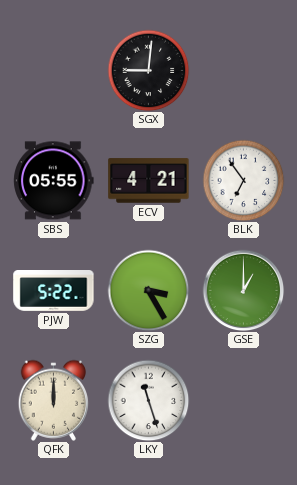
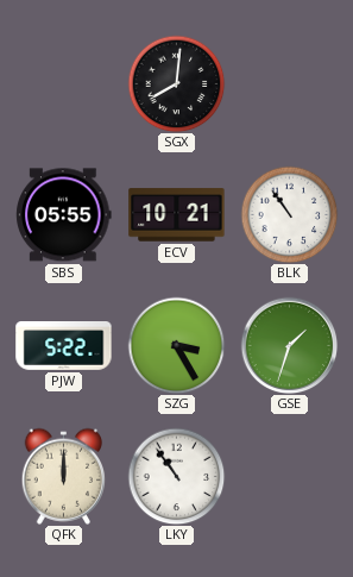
SGX: 9:01 -> 8:01 (176, 83)
ECV: 4:21 -> 10:21 (177, 215)
BLK: 6:54 -> 10:54 (289, 214)
GSE: 1:00 -> 1:33 (289, 345)
LKY: 11:27 -> 10:54 (176, 476)
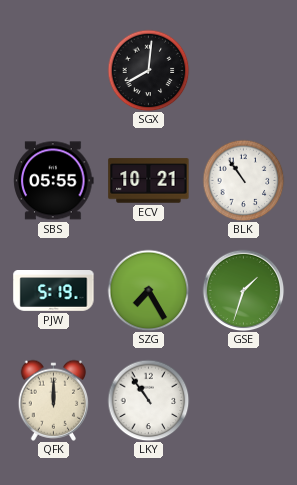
PJW: 5:22 -> 5:19 (54, 291)
SZG: 3:25 -> 7:25 (148, 290)
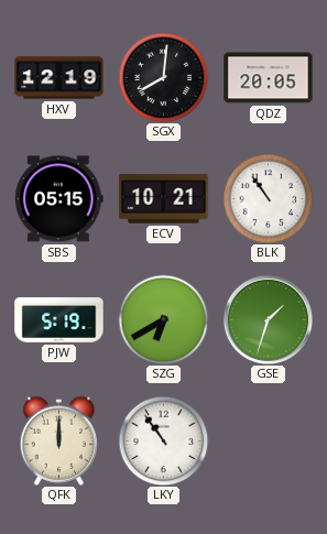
HXV: none -> 12:19 (59, 78)
QDZ: none -> 20:05 (269, 78)
SBS: 05:55 -> 05:15 (59, 199)
SZG: 7:25 -> 6:40 (163, 319)
